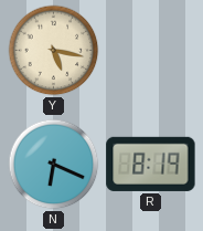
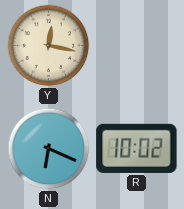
Y: 5:17 -> 12:17 (49, 46)
R: 8:19 -> 10:02 (137, 148)
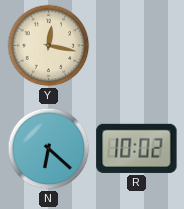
N: 6:19 -> 6:22 (49, 149)
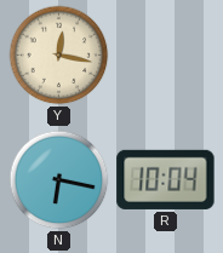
N: 6:22 -> 6:17 (59, 180)
R: 10:02 -> 10:04 (166, 179)
